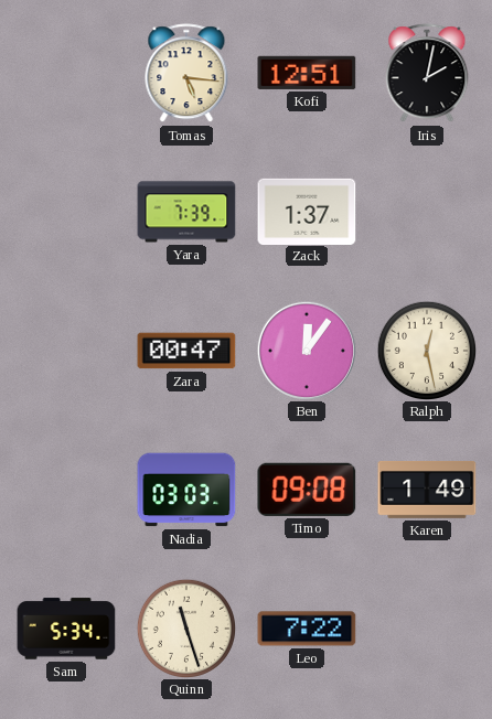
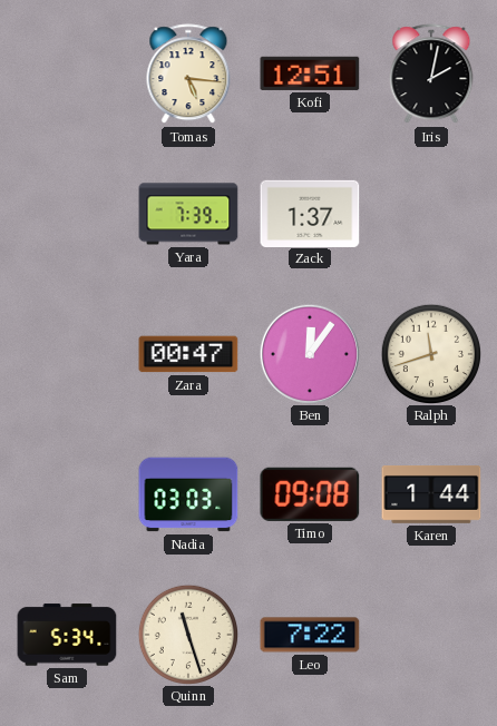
Ralph: 12:28 -> 11:42 (430, 353)
Karen: 1:49 -> 1:44 (431, 496)
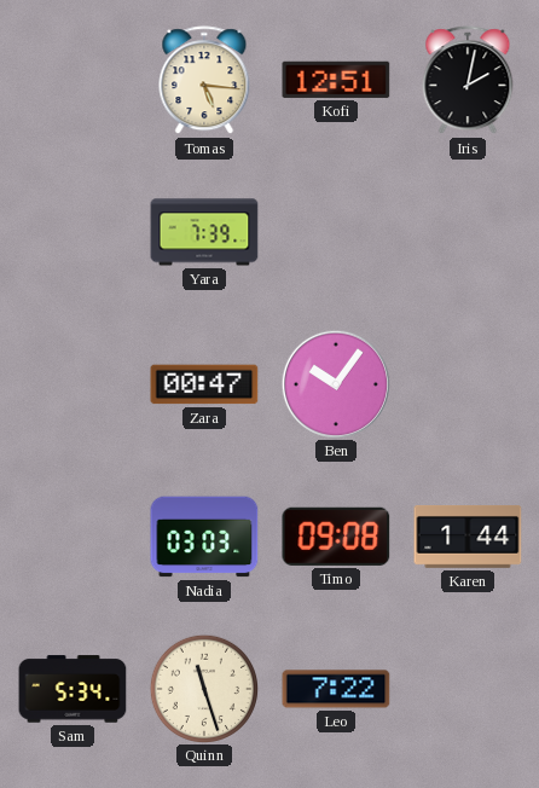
Zack: 1:37 -> none (310, 213)
Ben: 12:06 -> 10:06 (335, 383)
Ralph: 11:42 -> none (430, 353)
